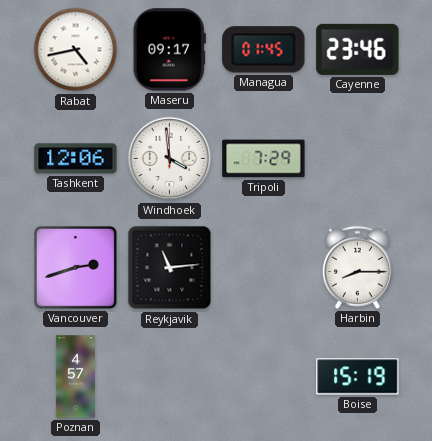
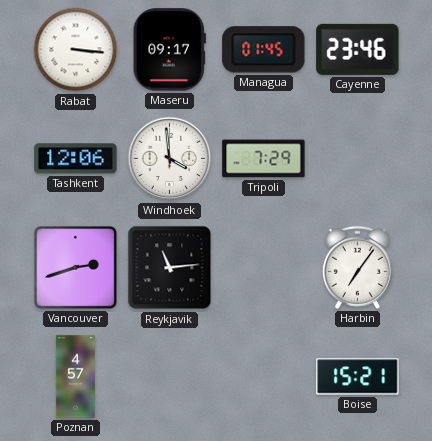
Rabat: 4:43 -> 3:16 (76, 50)
Harbin: 8:15 -> 7:06 (357, 267)
Boise: 15:19 -> 15:21 (358, 377)
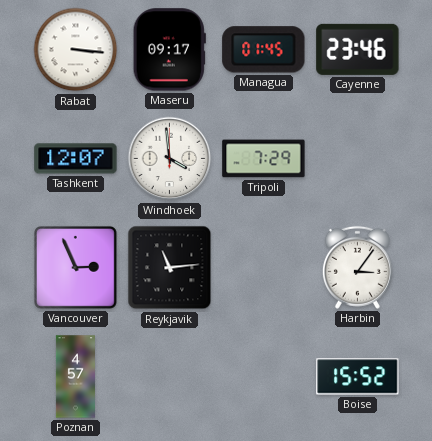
Tashkent: 12:06 -> 12:07 (76, 159)
Vancouver: 2:42 -> 2:56 (75, 267)
Harbin: 7:06 -> 3:06 (357, 267)
Boise: 15:21 -> 15:52 (358, 377)
